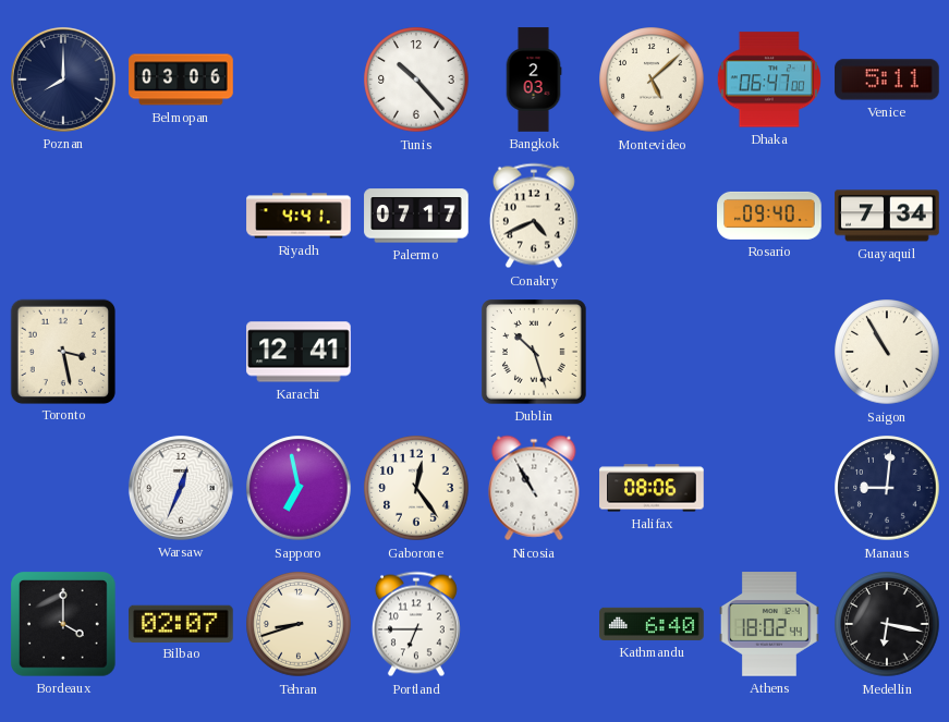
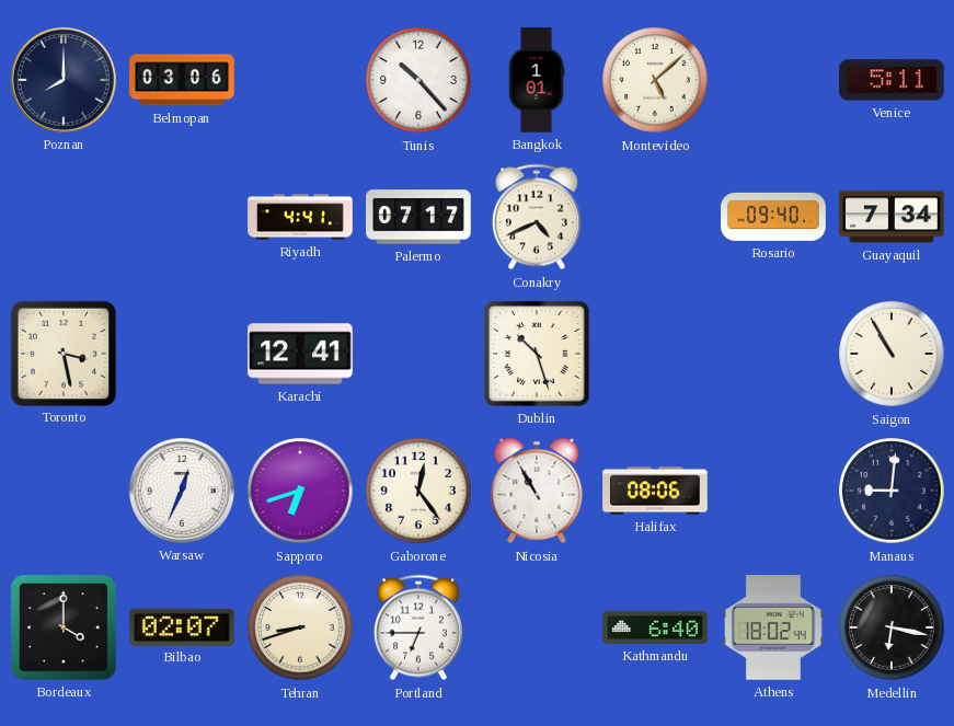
Bangkok: 2:03 -> 1:01 (537, 80)
Dhaka: 06:47 -> none (769, 79)
Sapporo: 6:58 -> 6:42 (300, 491)
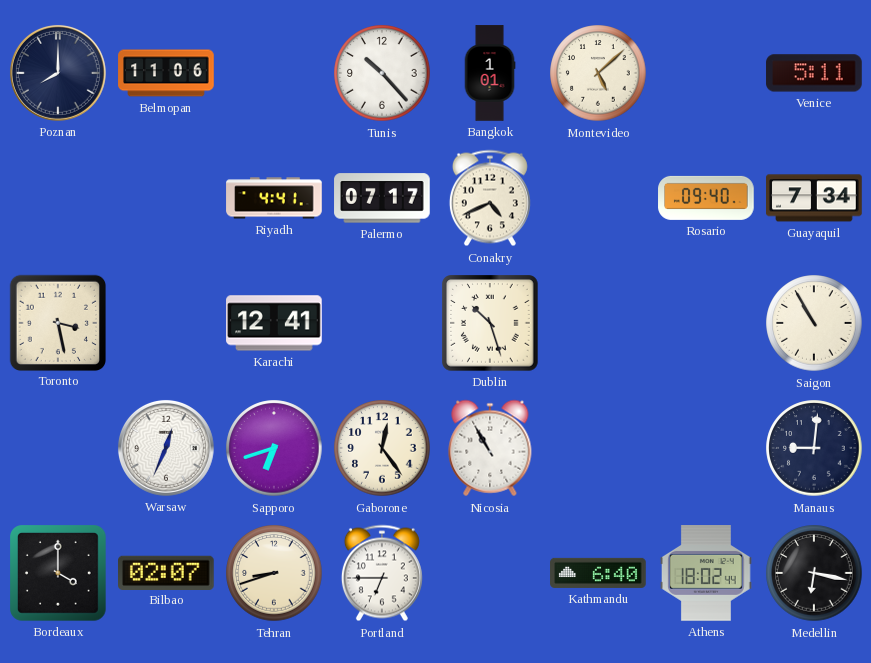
Belmopan: 03:06 -> 11:06 (166, 73)
Halifax: 08:06 -> none (655, 491)
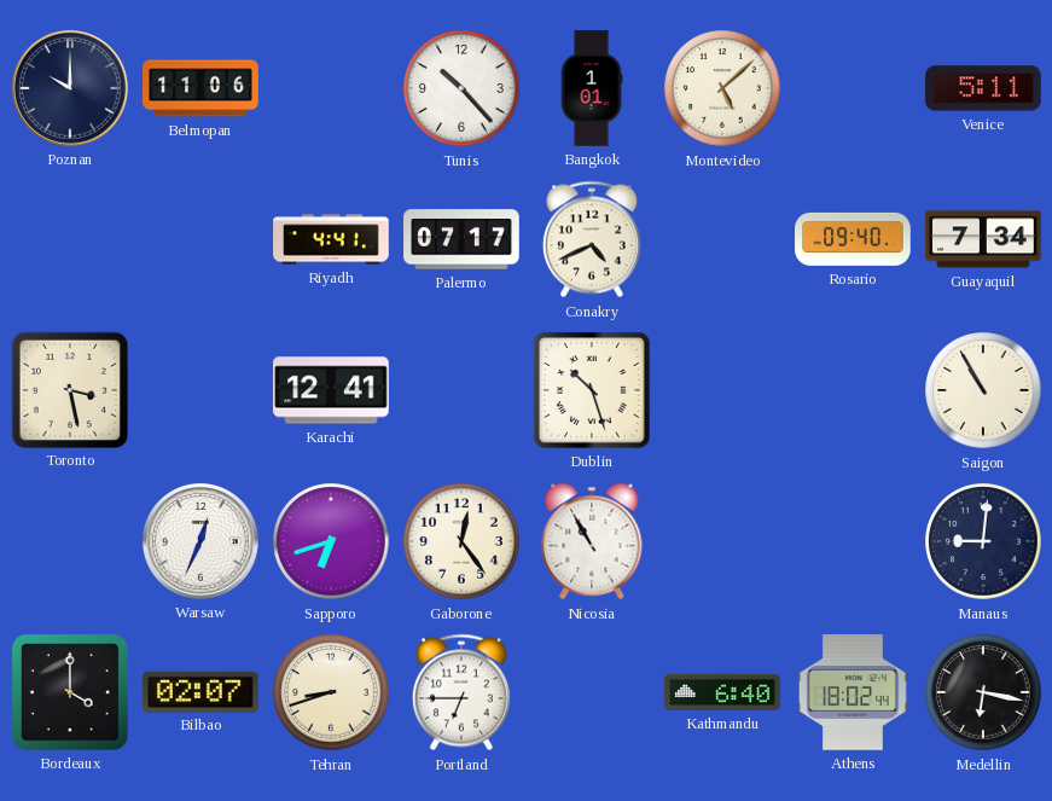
Poznan: 8:00 -> 10:00 (70, 88)
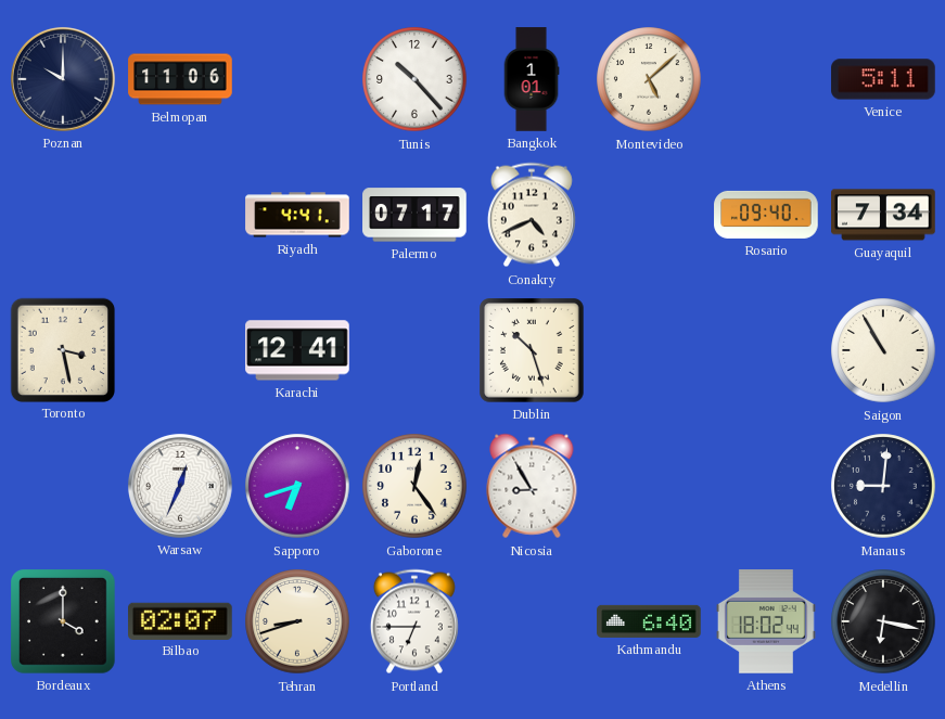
Nicosia: 10:55 -> 8:55 (532, 486)
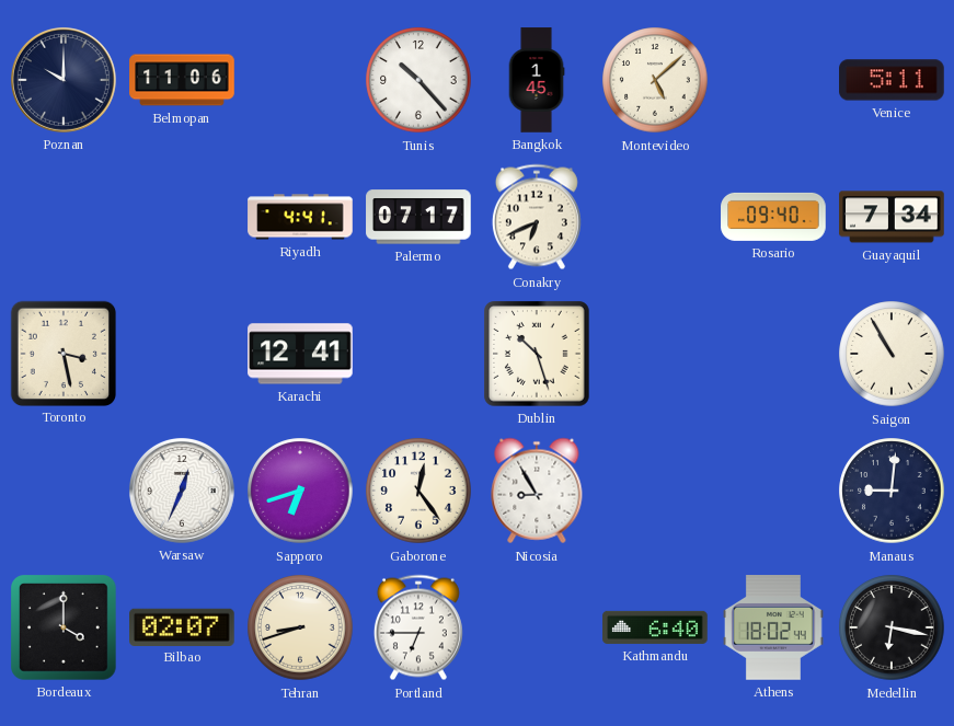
Bangkok: 1:01 -> 1:45 (537, 80)
Conakry: 4:41 -> 6:41 (537, 217)
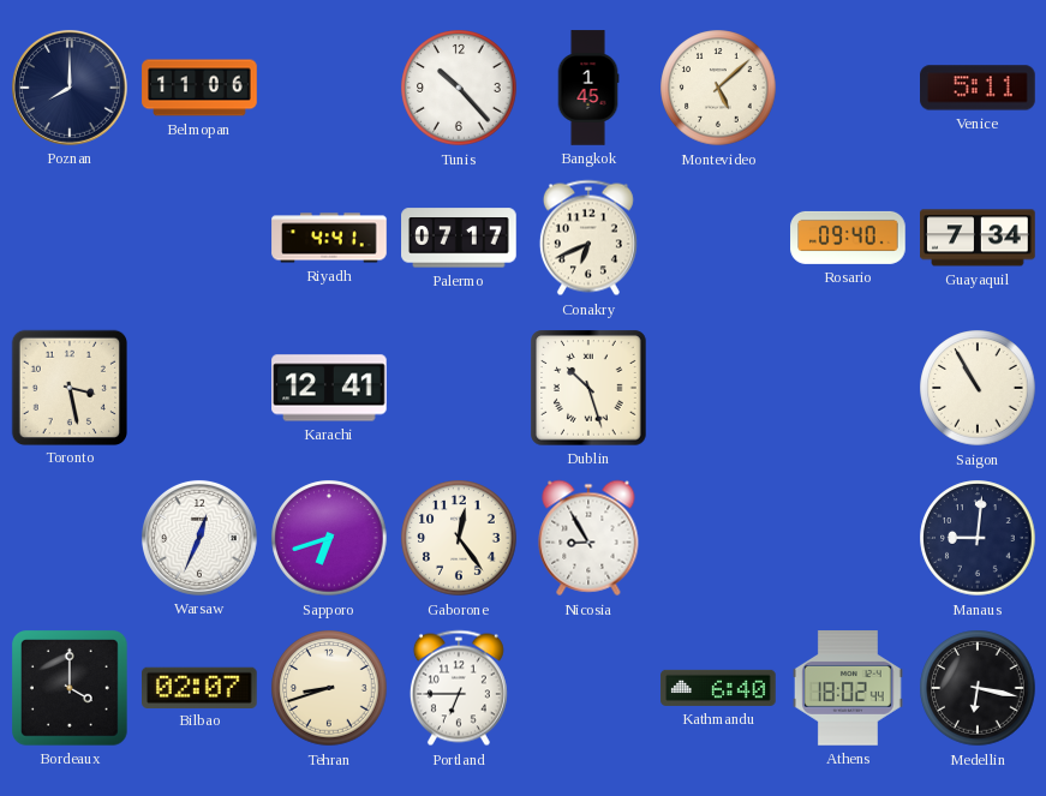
Poznan: 10:00 -> 8:00 (70, 88)
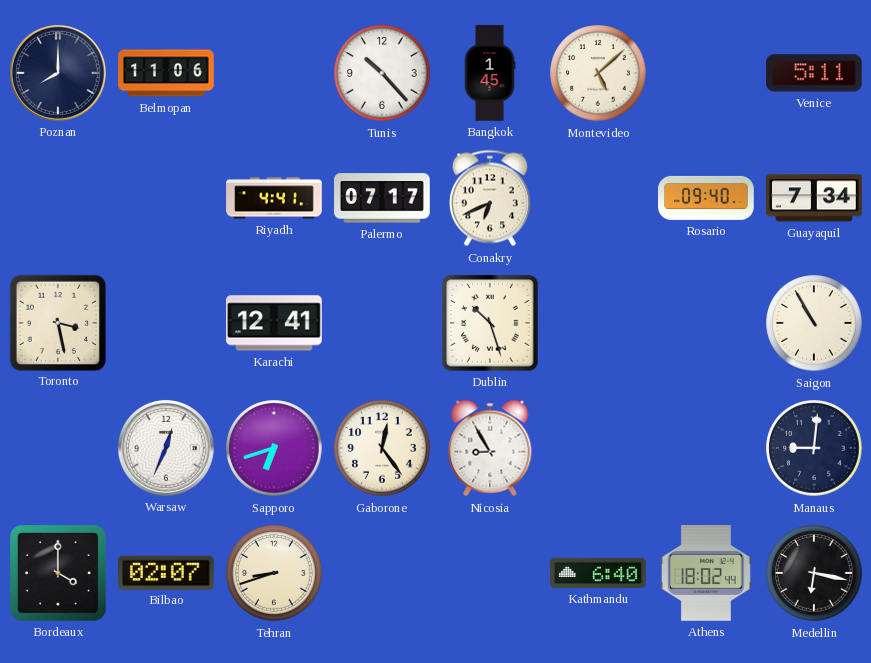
Portland: 6:45 -> none (459, 688)
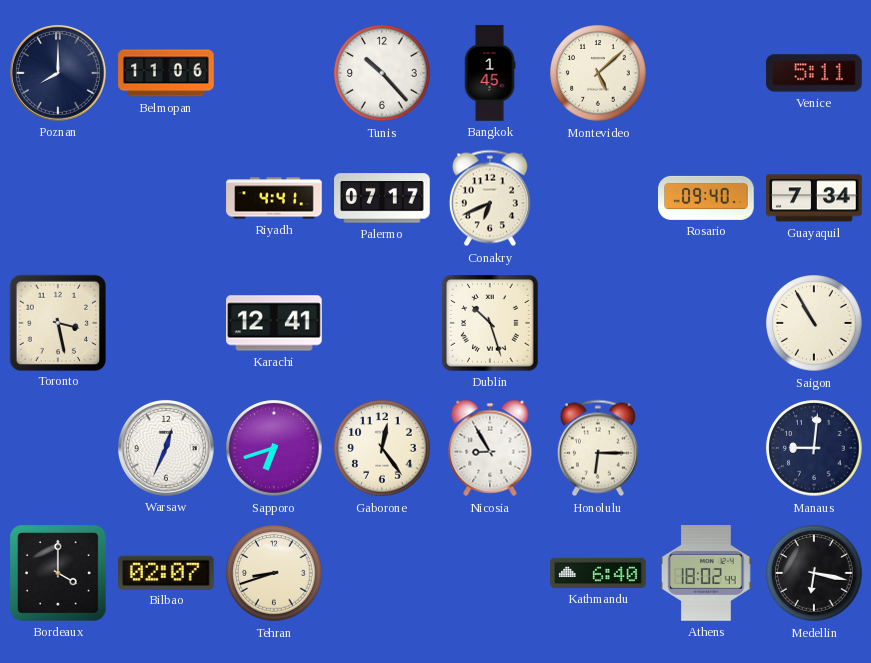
Honolulu: none -> 6:15 (598, 448)
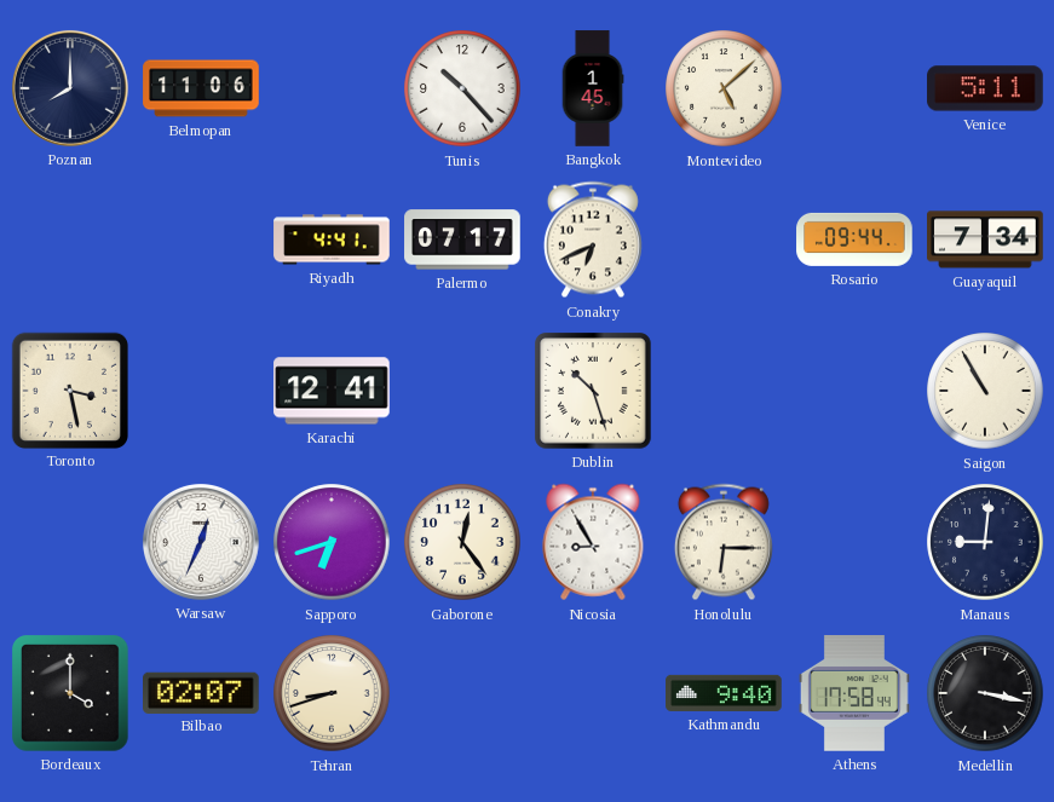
Rosario: 09:40 -> 09:44 (854, 240)
Kathmandu: 6:40 -> 9:40 (724, 693)
Athens: 18:02 -> 17:58 (854, 693)
Medellin: 6:17 -> 3:17 (985, 693)
